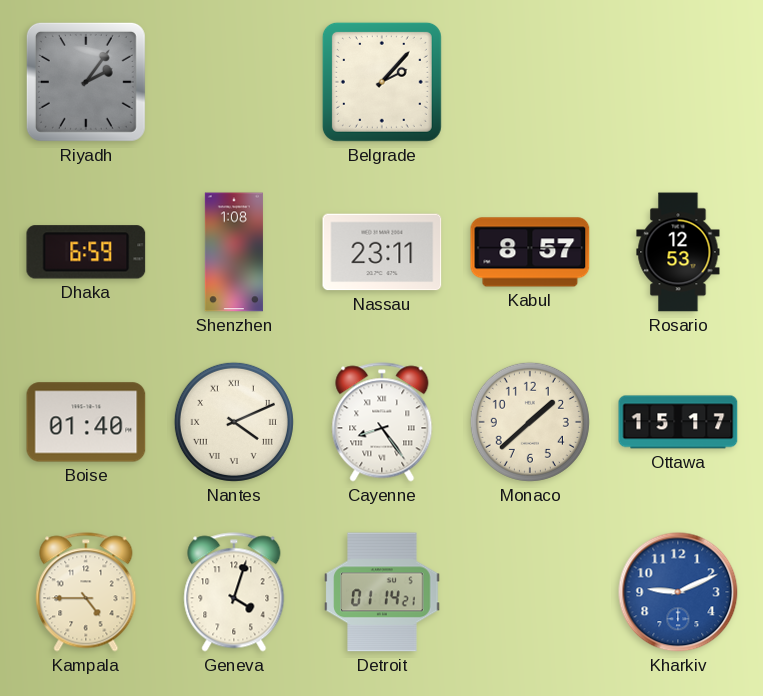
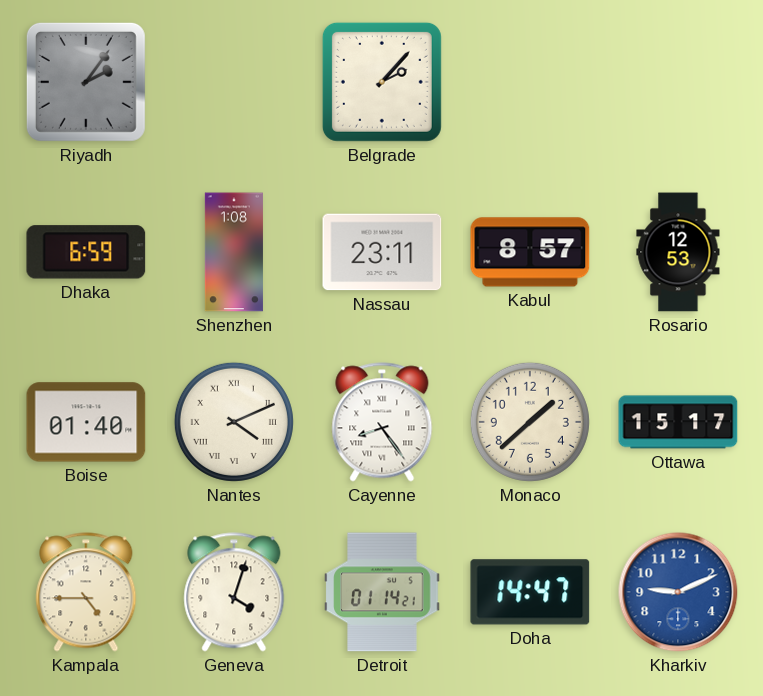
Doha: none -> 14:47 (530, 592)
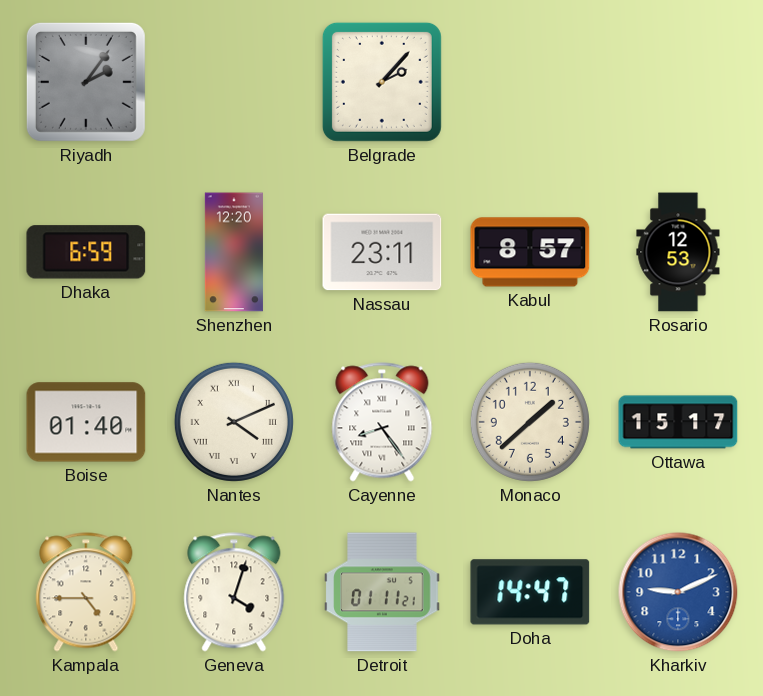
Shenzhen: 1:08 -> 12:20 (234, 252)
Detroit: 01:14 -> 01:11 (382, 592)
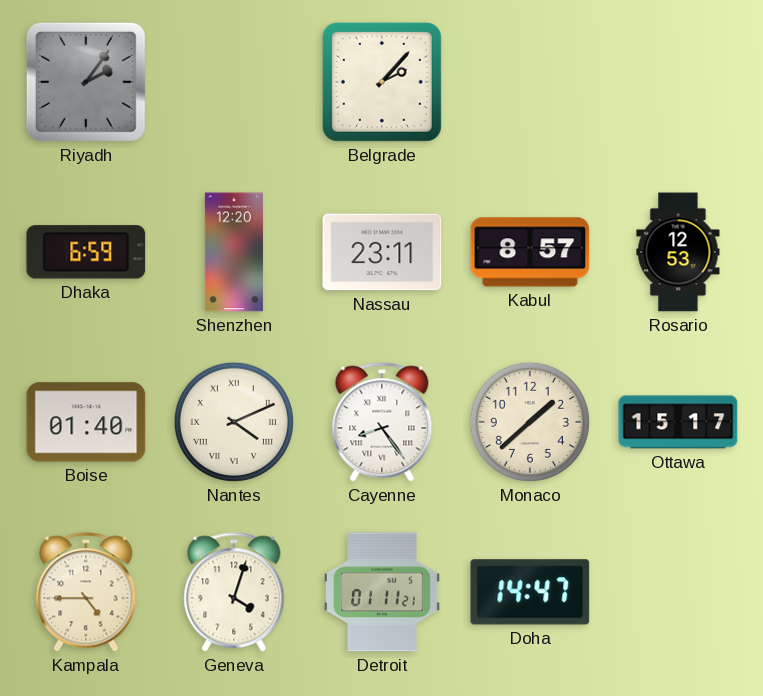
Kharkiv: 9:11 -> none (678, 592)
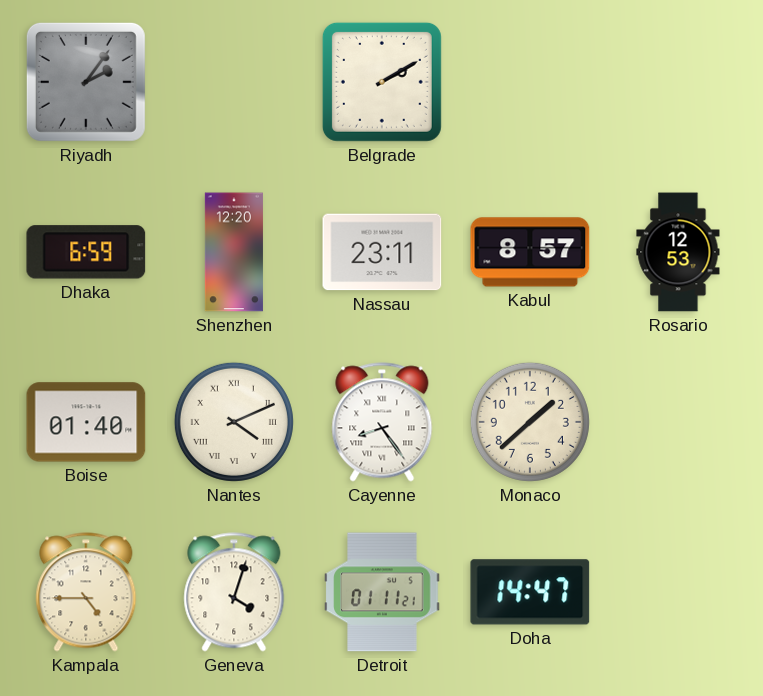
Belgrade: 2:07 -> 2:10 (382, 82)
Ottawa: 15:17 -> none (678, 422)
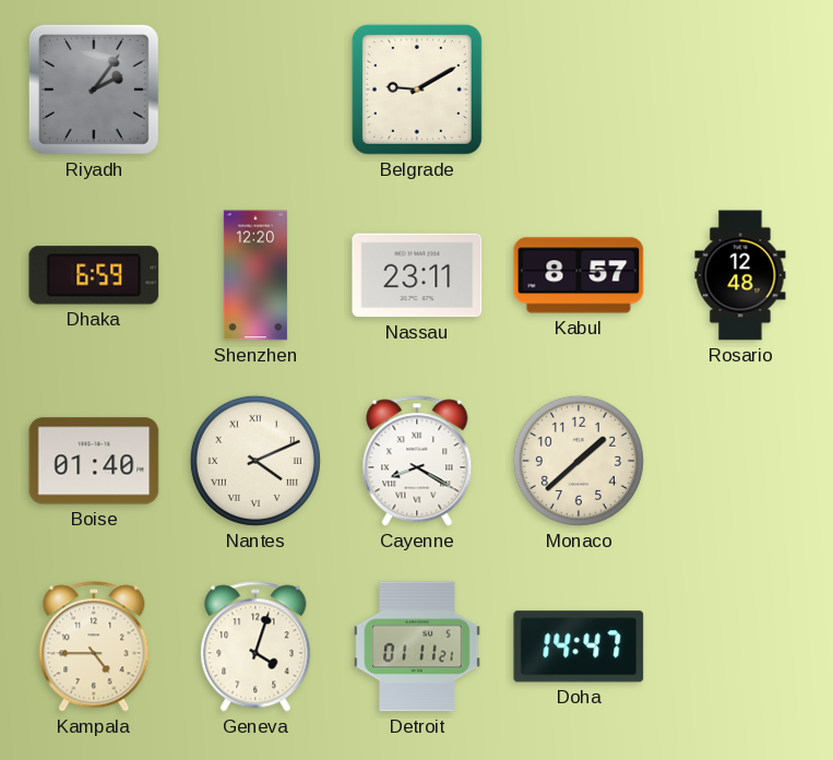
Belgrade: 2:10 -> 9:10 (417, 90)
Rosario: 12:53 -> 12:48 (740, 275)
Cayenne: 8:24 -> 8:20 (417, 461)
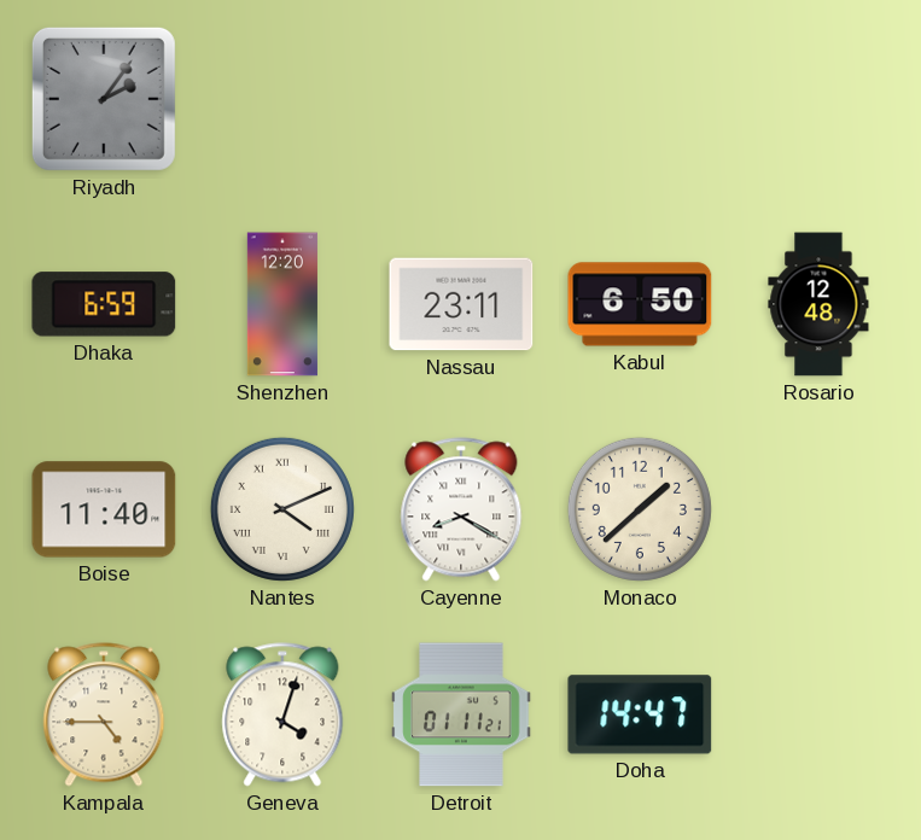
Belgrade: 9:10 -> none (417, 90)
Kabul: 8:57 -> 6:50 (640, 304)
Boise: 01:40 -> 11:40 (104, 509)
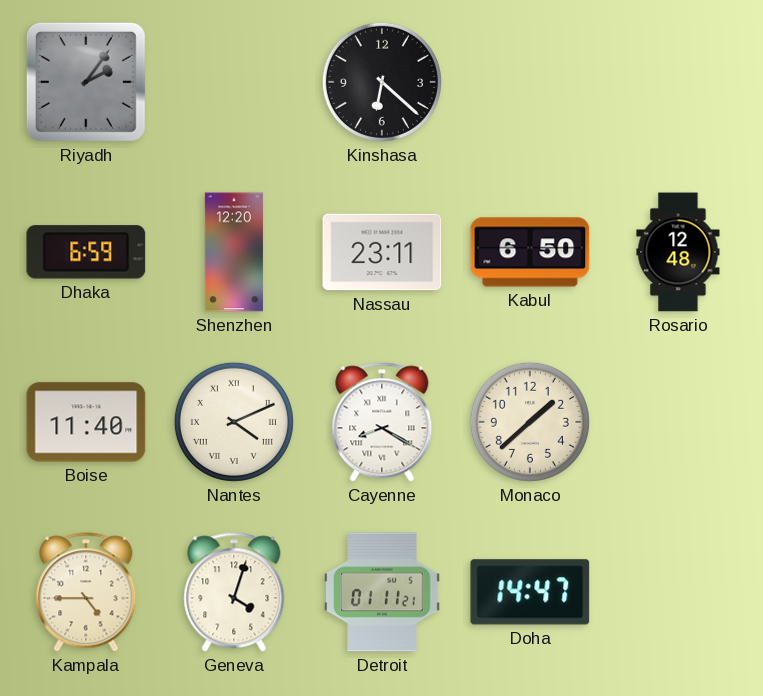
Kinshasa: none -> 6:22 (382, 82)
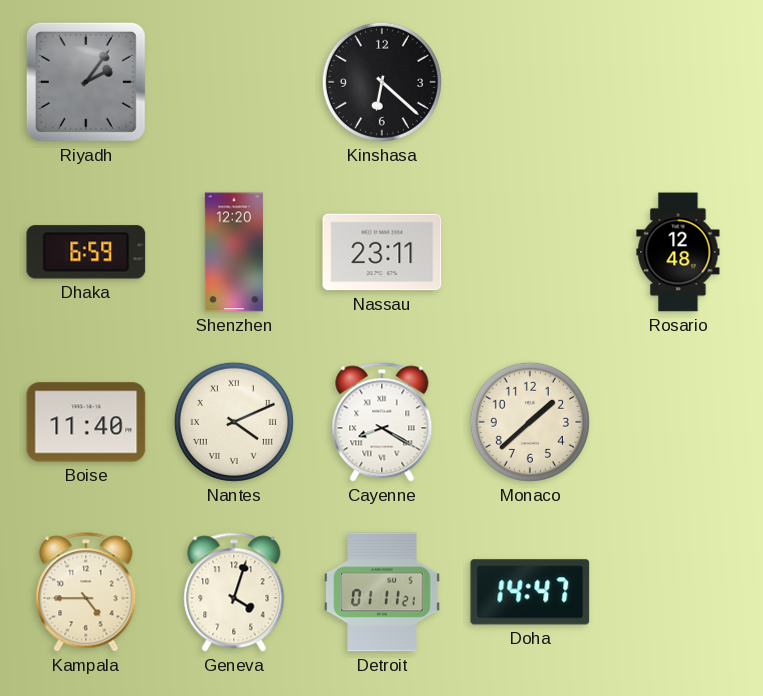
Kabul: 6:50 -> none (530, 252)
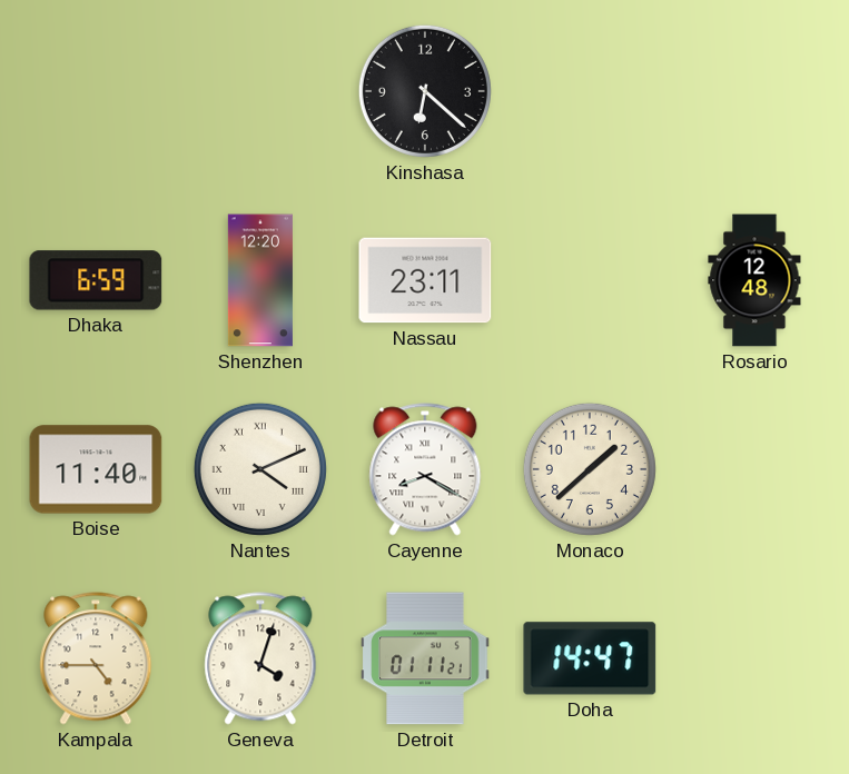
Riyadh: 2:06 -> none (86, 82)
